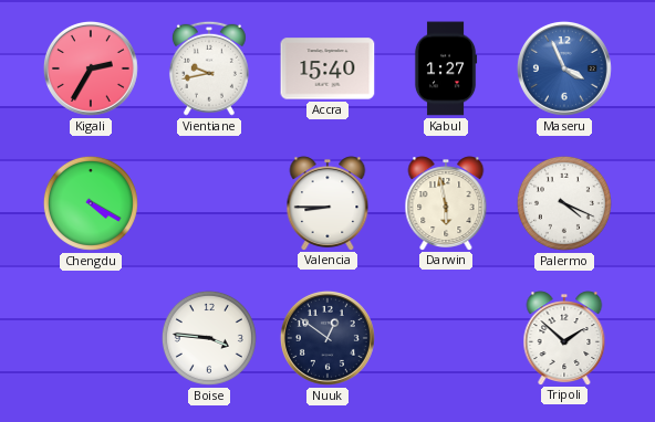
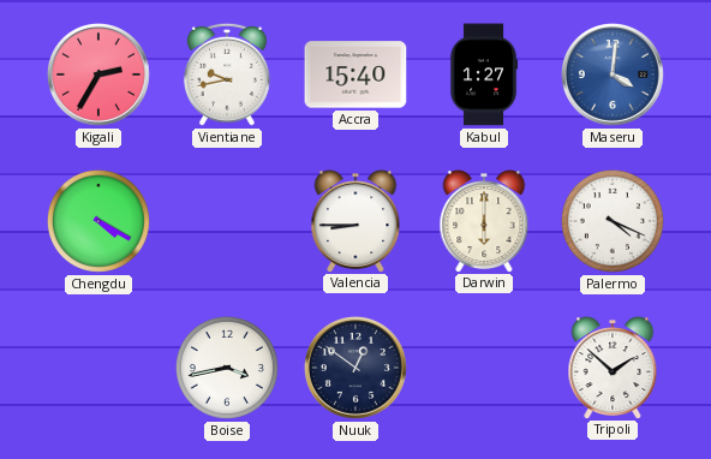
Maseru: 3:56 -> 4:01 (613, 74)
Darwin: 5:58 -> 6:00 (484, 221)
Boise: 3:46 -> 3:43 (227, 368)
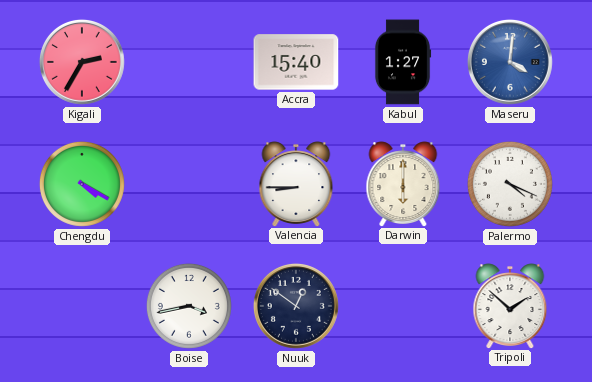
Vientiane: 9:43 -> none (227, 74)
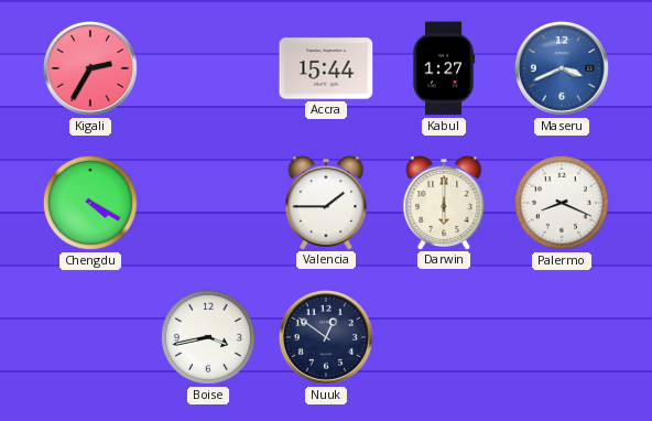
Accra: 15:40 -> 15:44 (326, 68)
Maseru: 4:01 -> 3:41 (562, 68)
Valencia: 8:45 -> 1:45 (326, 203)
Palermo: 4:19 -> 8:19 (562, 203)
Tripoli: 1:52 -> none (510, 306)
